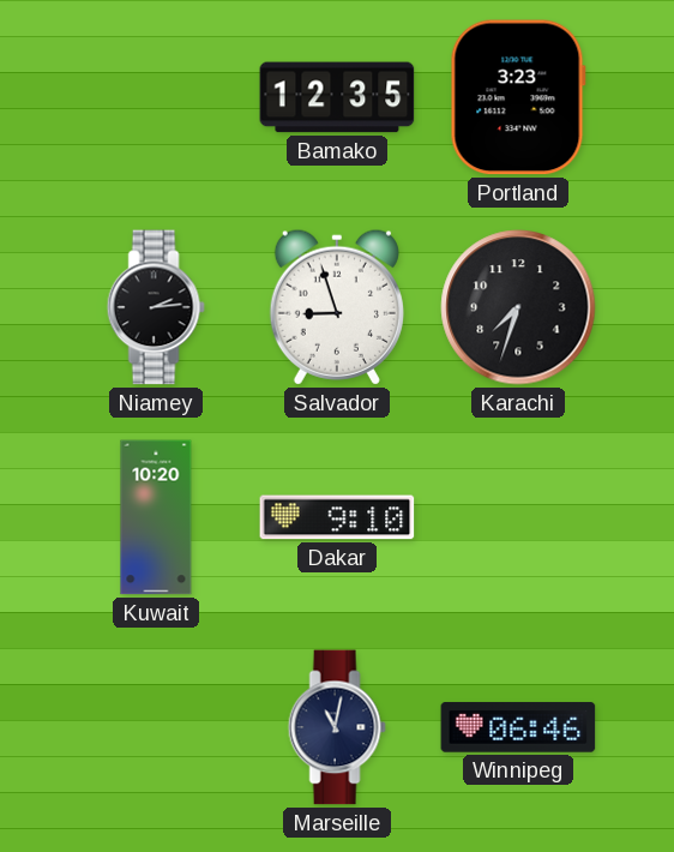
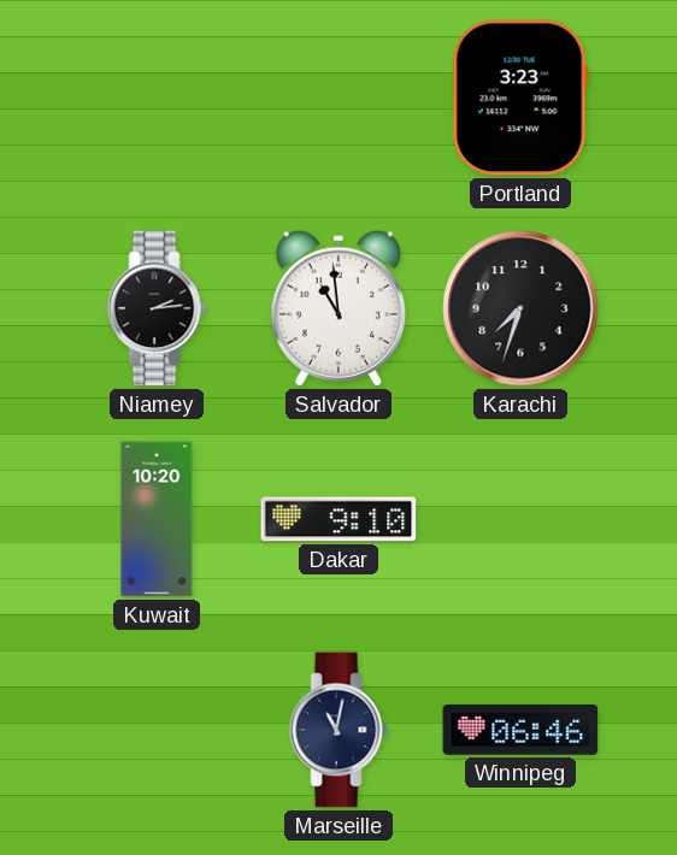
Bamako: 12:35 -> none (337, 97)
Salvador: 8:57 -> 10:59 (338, 308)
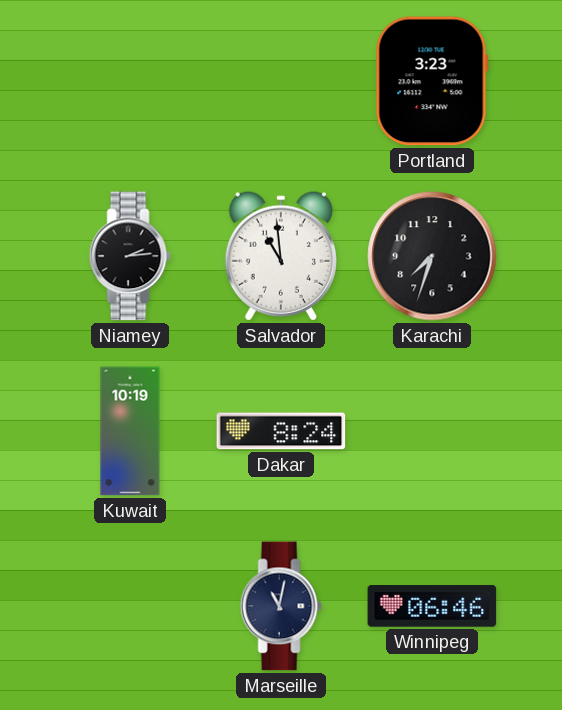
Kuwait: 10:20 -> 10:19 (130, 431)
Dakar: 9:10 -> 8:24 (281, 431)
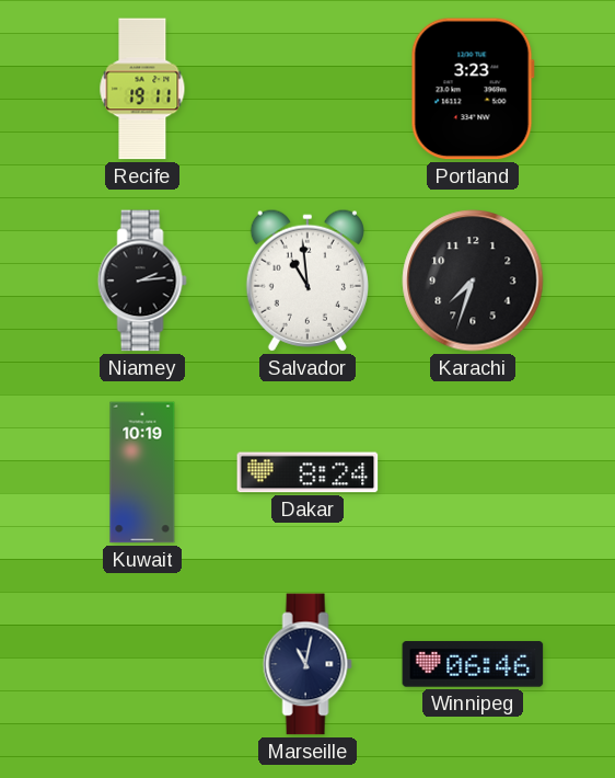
Recife: none -> 19:11 (142, 89)
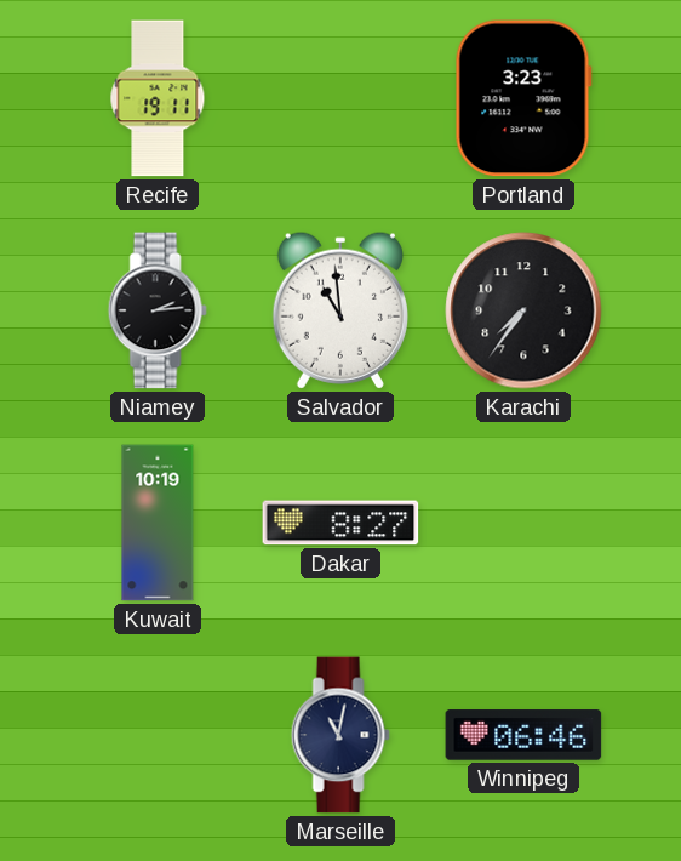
Karachi: 7:33 -> 7:36 (523, 310)
Dakar: 8:24 -> 8:27 (340, 523)
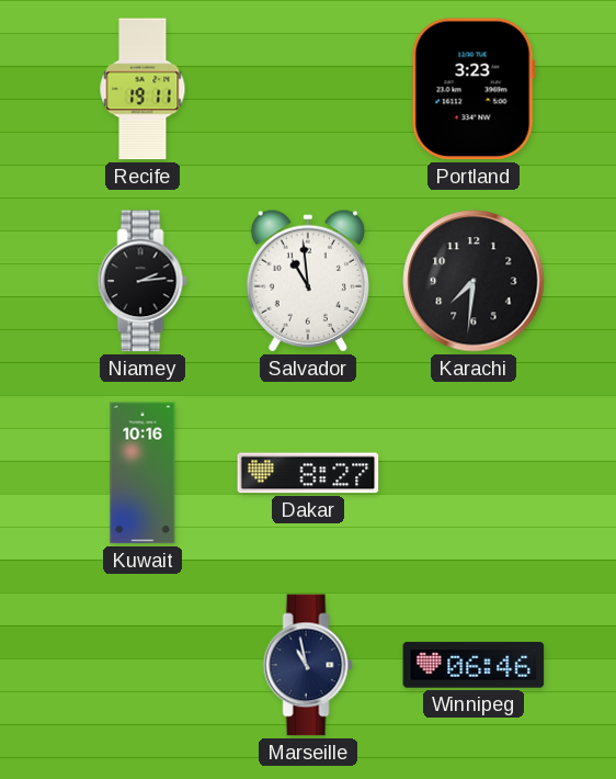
Karachi: 7:36 -> 7:31 (474, 281)
Kuwait: 10:19 -> 10:16 (142, 473)
Marseille: 11:02 -> 10:58 (308, 665)
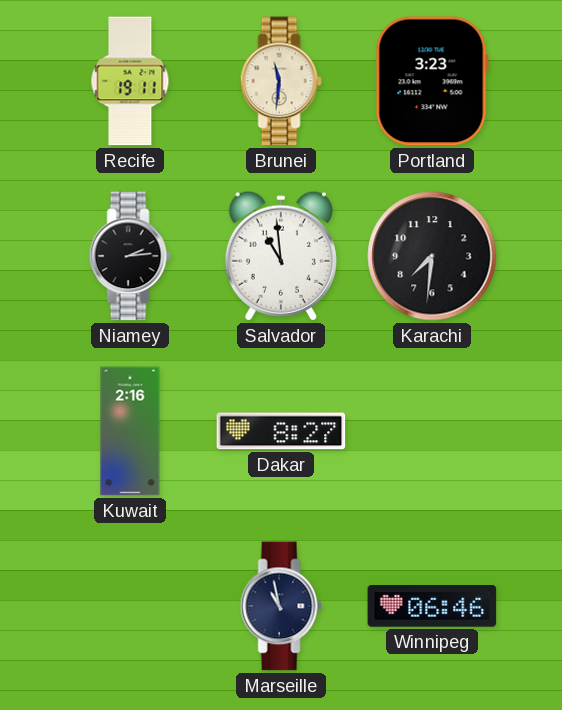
Brunei: none -> 11:31 (281, 81)
Kuwait: 10:16 -> 2:16 (130, 431)
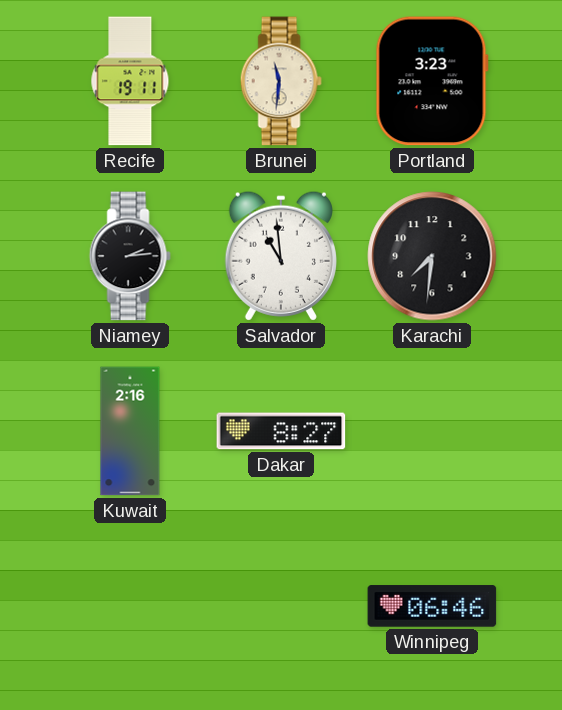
Marseille: 10:58 -> none (281, 606)
